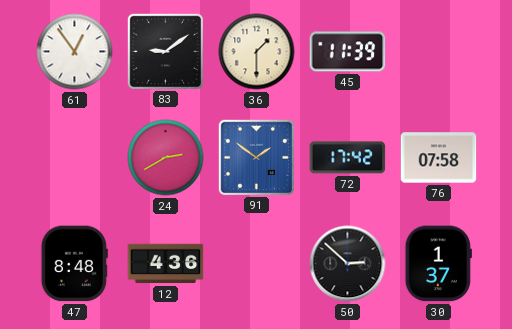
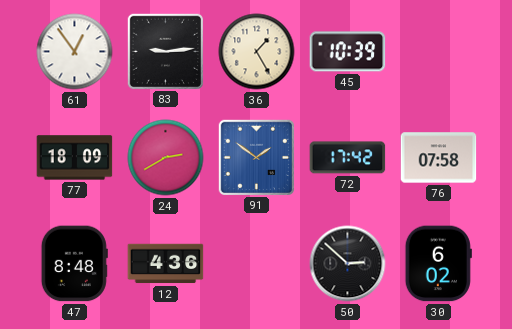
83: 9:09 -> 9:14 (165, 51)
36: 1:30 -> 1:25 (257, 52)
45: 11:39 -> 10:39 (348, 52)
77: none -> 18:09 (75, 158)
30: 1:37 -> 6:02 (438, 264)
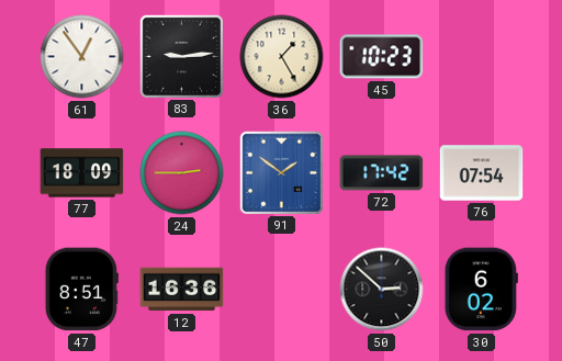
45: 10:39 -> 10:23 (382, 57)
24: 2:40 -> 2:45 (182, 173)
76: 07:58 -> 07:54 (482, 173)
47: 8:48 -> 8:51 (81, 290)
12: 4:36 -> 16:36 (182, 290)
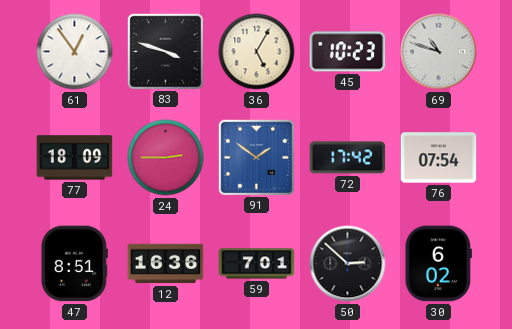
83: 9:14 -> 3:48 (165, 51)
36: 1:25 -> 5:05 (257, 52)
69: none -> 10:48 (439, 52)
59: none -> 7:01 (257, 264)
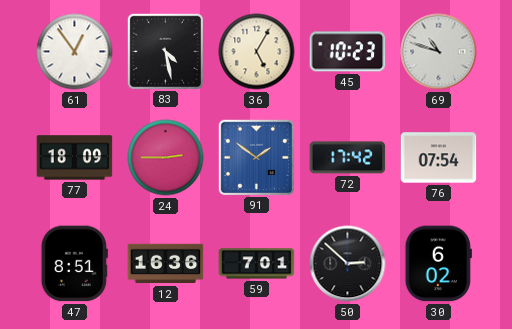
83: 3:48 -> 4:28 (165, 51)
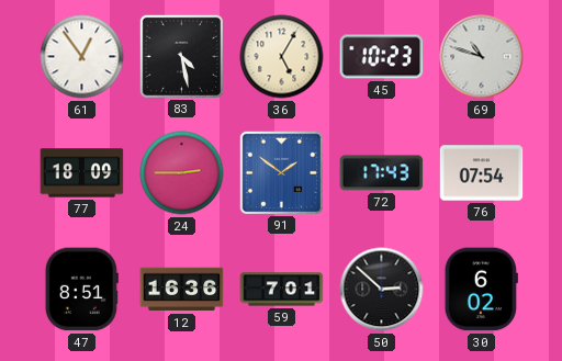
72: 17:42 -> 17:43 (382, 173)
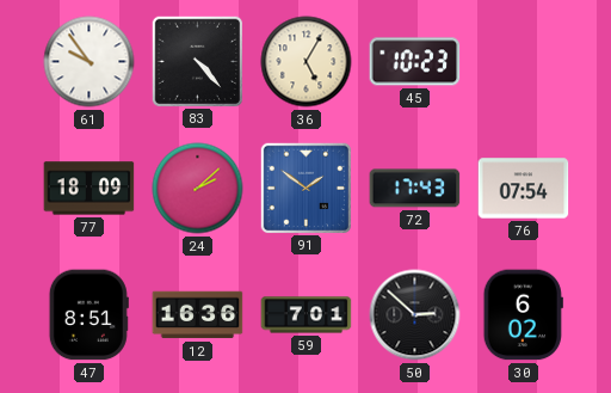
61: 12:54 -> 9:54 (90, 62)
83: 4:28 -> 4:23 (197, 61)
69: 10:48 -> none (482, 57)
24: 2:45 -> 2:08 (198, 189)
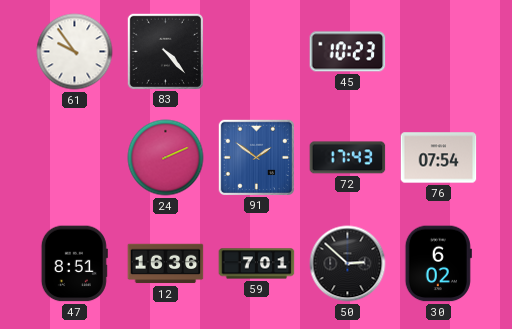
36: 5:05 -> none (307, 62)
77: 18:09 -> none (90, 189)
24: 2:08 -> 2:11 (166, 158)
